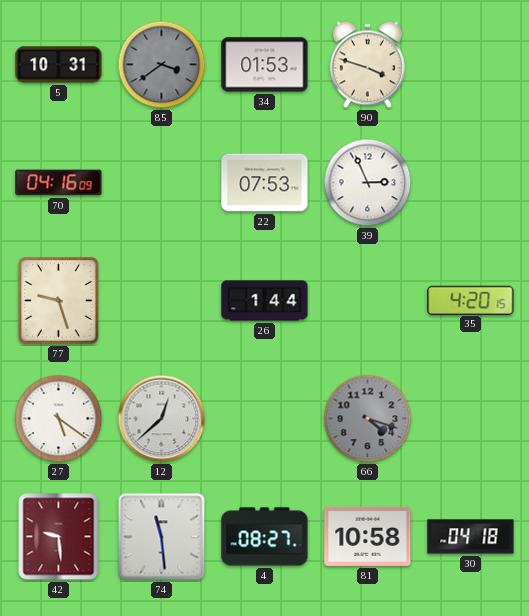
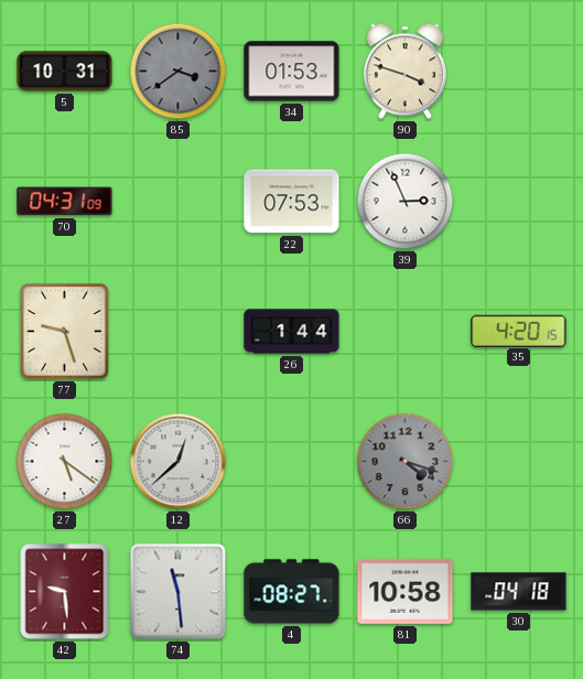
70: 04:16 -> 04:31 (65, 202)
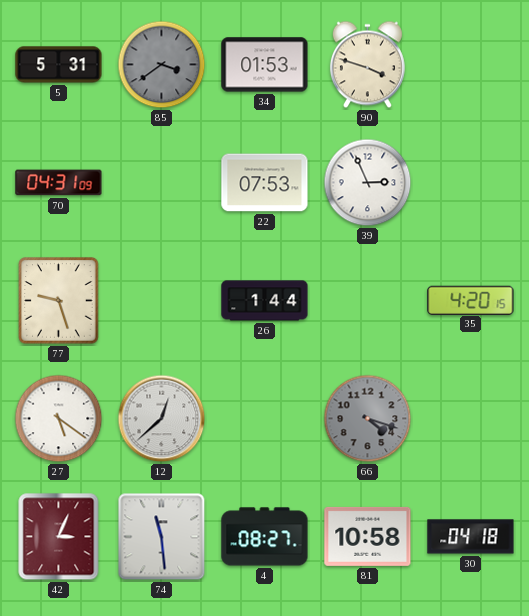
5: 10:31 -> 5:31 (59, 65)
42: 9:29 -> 3:04 (59, 537)
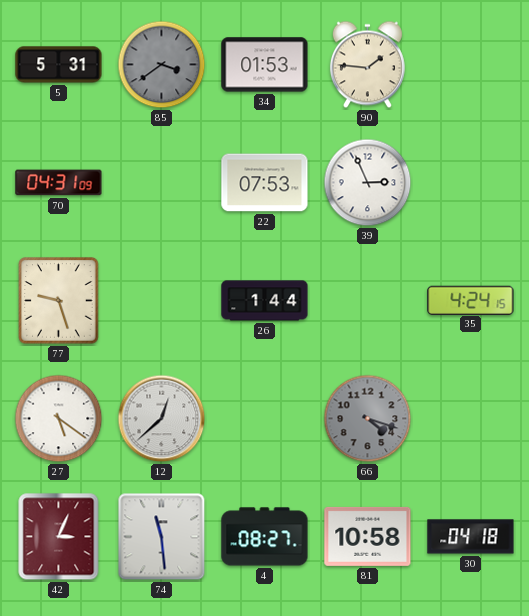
90: 3:48 -> 1:46 (367, 65)
35: 4:20 -> 4:24 (471, 300)
